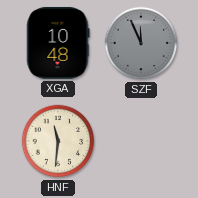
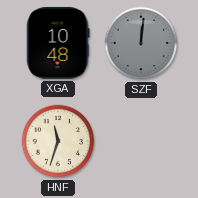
SZF: 11:56 -> 12:01 (141, 43)
HNF: 11:31 -> 11:33 (58, 141)
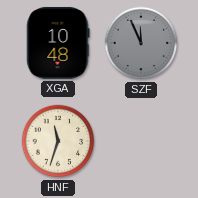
SZF: 12:01 -> 11:56 (141, 43)
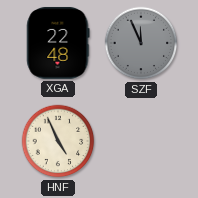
XGA: 10:48 -> 22:48 (58, 43)
HNF: 11:33 -> 4:56 (58, 141)
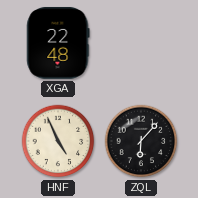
SZF: 11:56 -> none (141, 43)
ZQL: none -> 6:07 (141, 141)
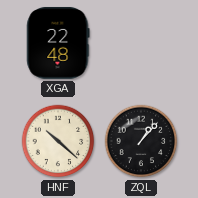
HNF: 4:56 -> 10:22 (58, 141)
ZQL: 6:07 -> 1:07 (141, 141)
